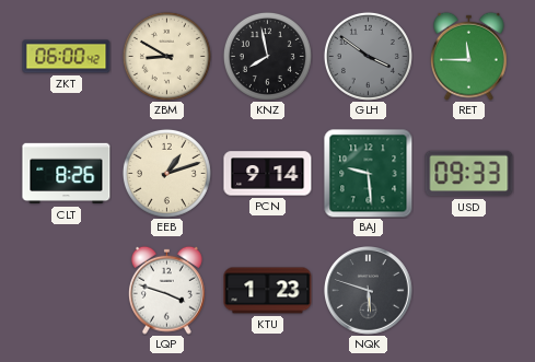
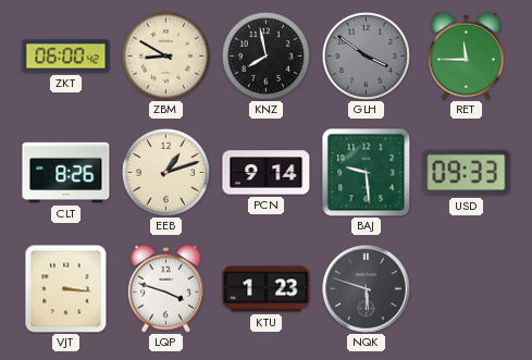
VJT: none -> 3:16 (66, 288)
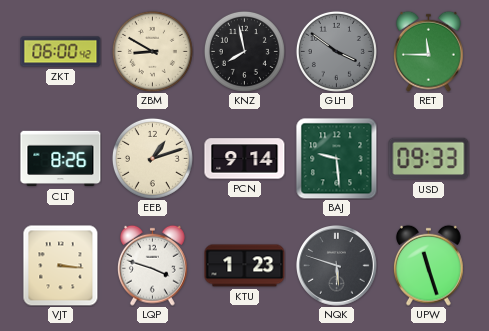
UPW: none -> 11:27 (428, 265)
